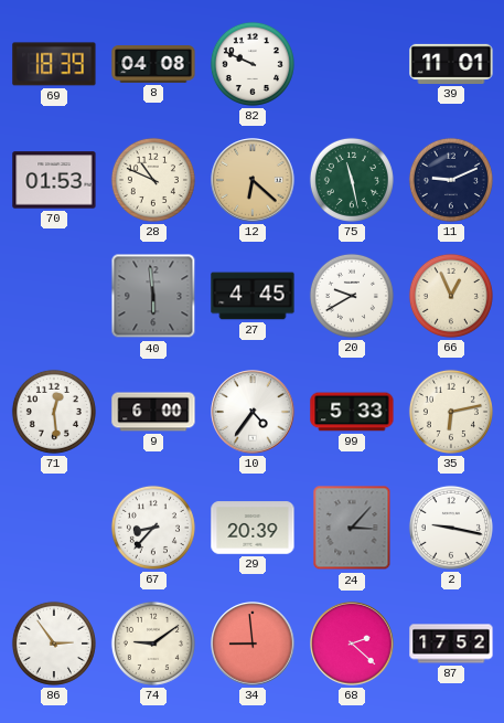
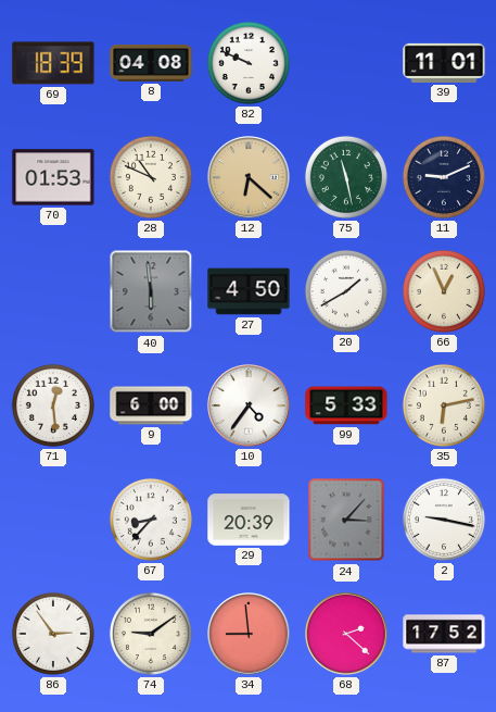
27: 4:45 -> 4:50 (249, 291)
20: 9:40 -> 1:40 (346, 291)
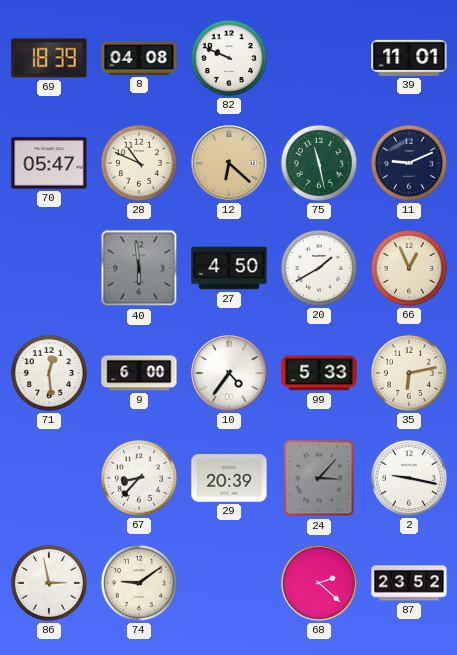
70: 01:53 -> 05:47 (49, 163)
86: 2:54 -> 2:58 (49, 583)
34: 8:59 -> none (249, 634)
87: 17:52 -> 23:52 (409, 583)
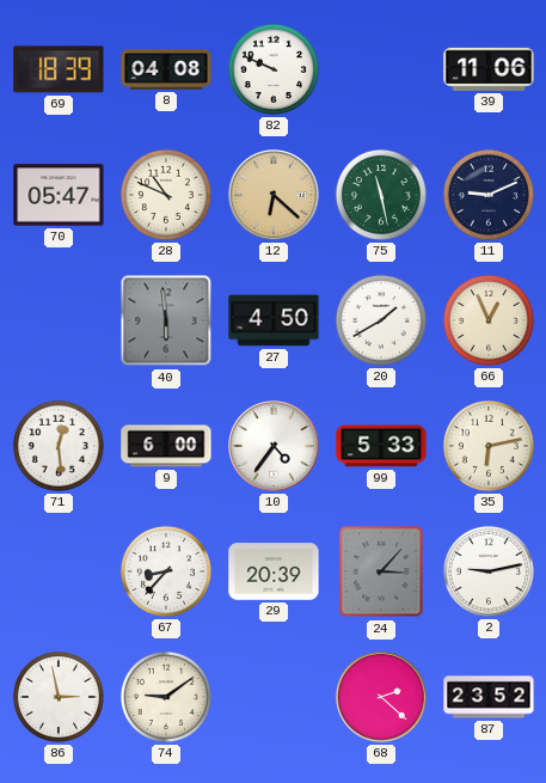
39: 11:01 -> 11:06 (489, 69)
2: 9:17 -> 9:13 (489, 571)
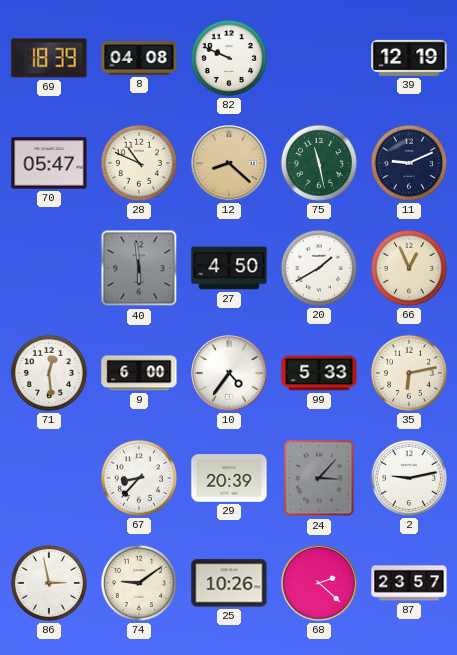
39: 11:06 -> 12:19 (409, 58)
12: 6:22 -> 8:22 (229, 163)
25: none -> 10:26 (229, 583)
87: 23:52 -> 23:57 (409, 583)
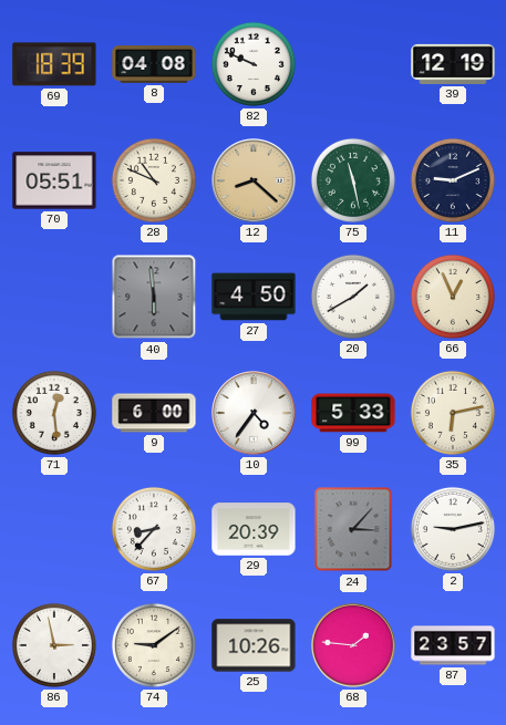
70: 05:47 -> 05:51 (54, 180)
68: 2:22 -> 1:46 (353, 645)
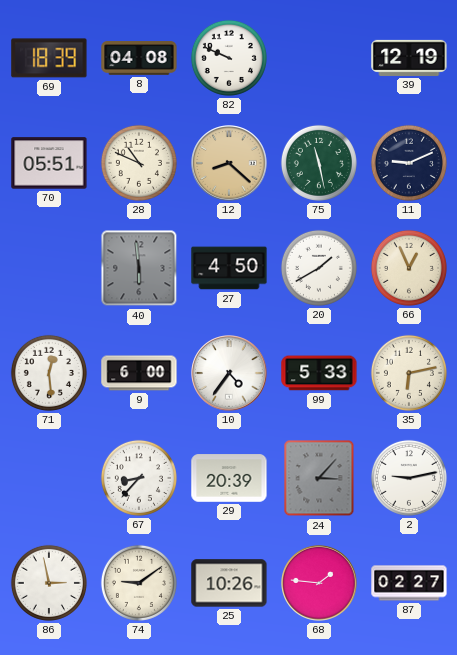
87: 23:57 -> 02:27 (409, 583)
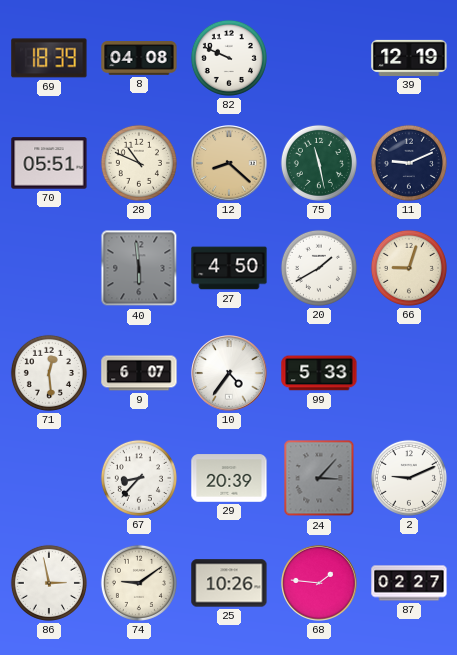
66: 12:56 -> 9:03 (409, 268)
9: 6:00 -> 6:07 (139, 373)
35: 6:13 -> none (409, 373)
2: 9:13 -> 9:11 (409, 478)
